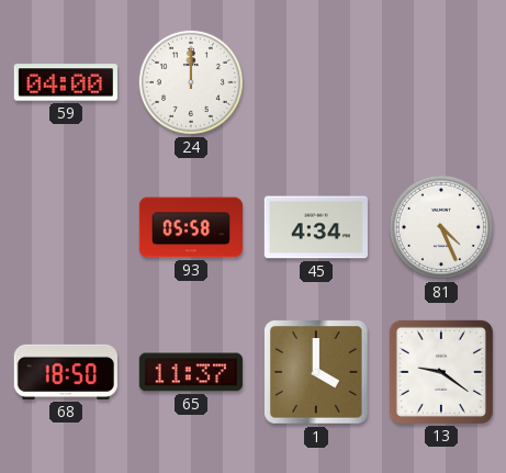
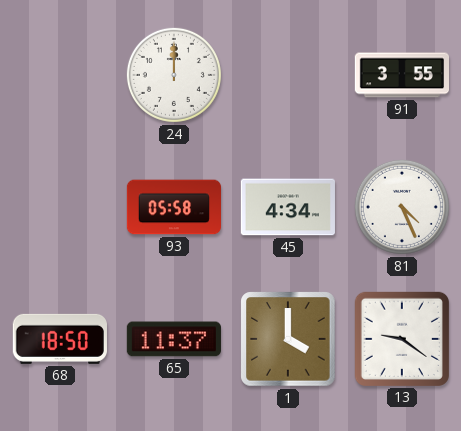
59: 04:00 -> none (66, 82)
91: none -> 3:55 (401, 75)
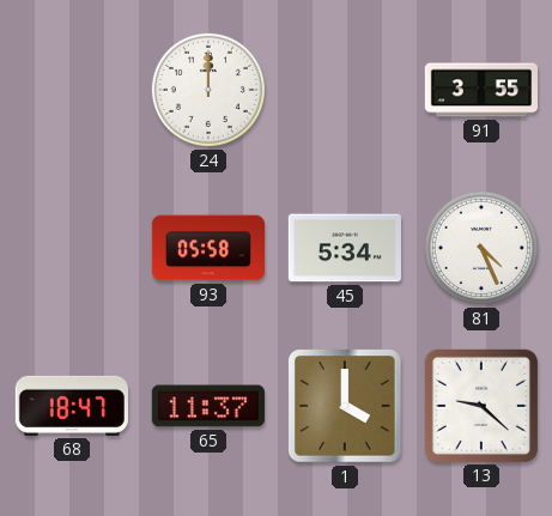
45: 4:34 -> 5:34 (345, 248)
68: 18:50 -> 18:47 (72, 406)
13: 9:21 -> 9:22 (481, 406)
